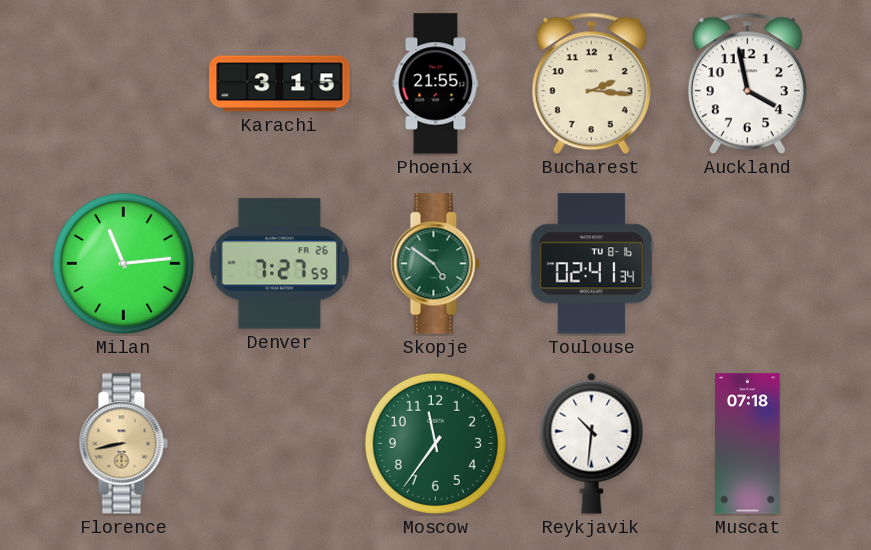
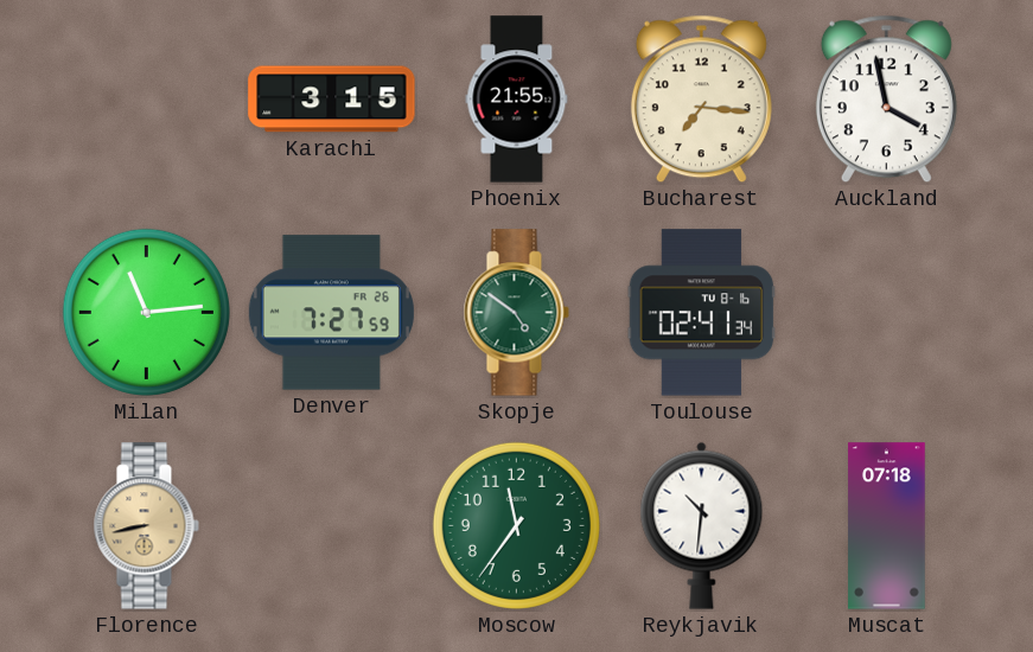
Bucharest: 2:16 -> 7:16 (701, 100)
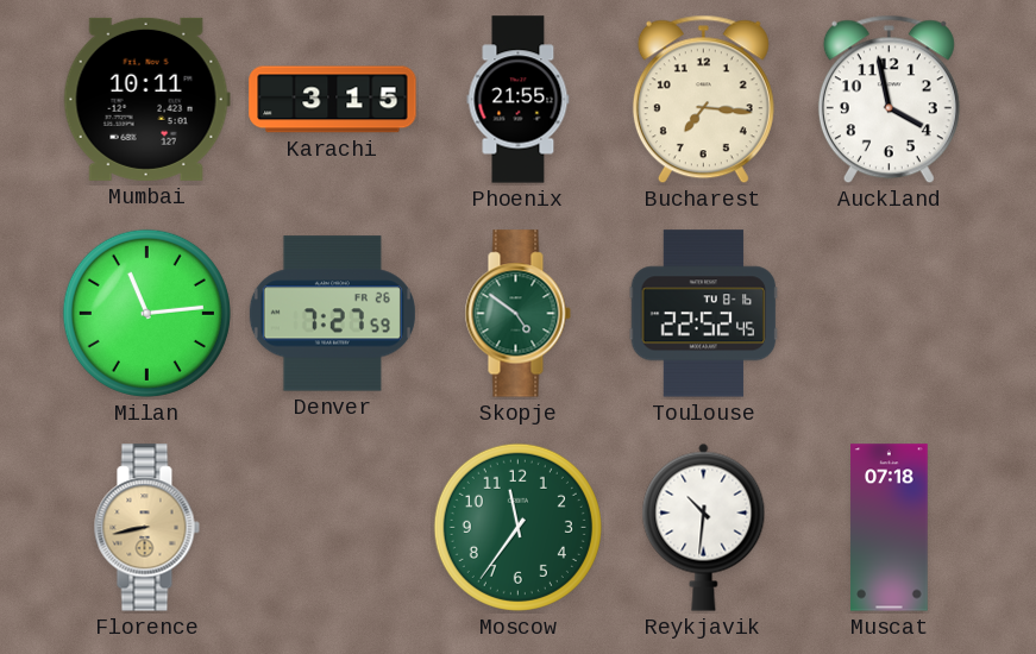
Mumbai: none -> 10:11 (146, 99)
Toulouse: 02:41 -> 22:52 (704, 314)
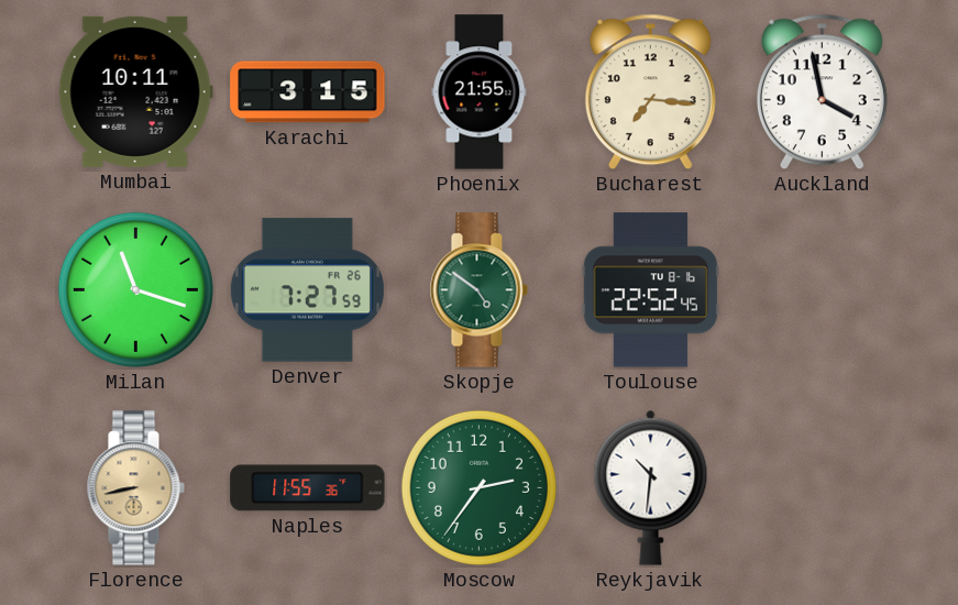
Milan: 11:14 -> 11:18 (135, 289)
Naples: none -> 11:55 (308, 488)
Moscow: 11:36 -> 2:36 (478, 487)
Muscat: 07:18 -> none (890, 528)
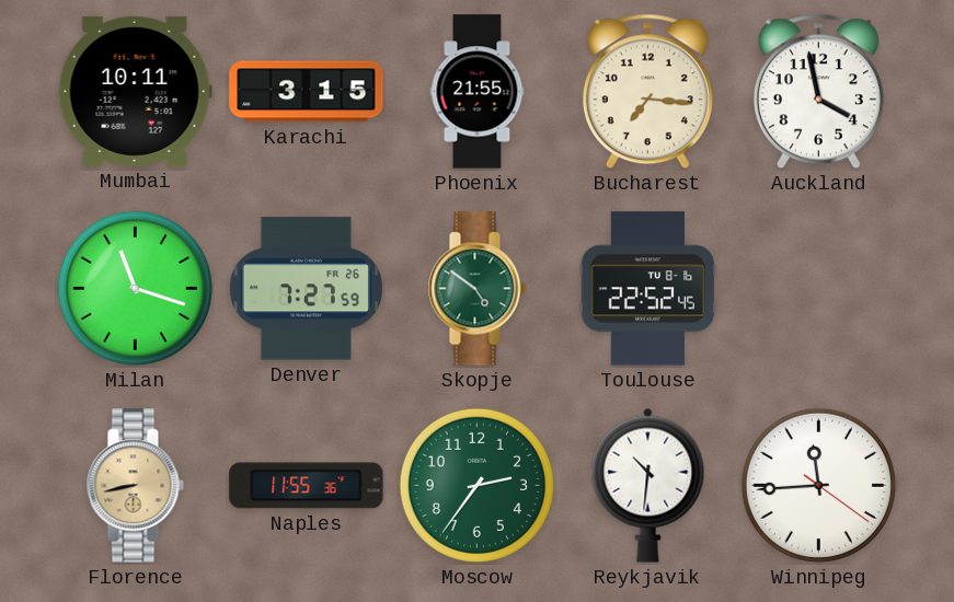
Winnipeg: none -> 11:44 (818, 485)
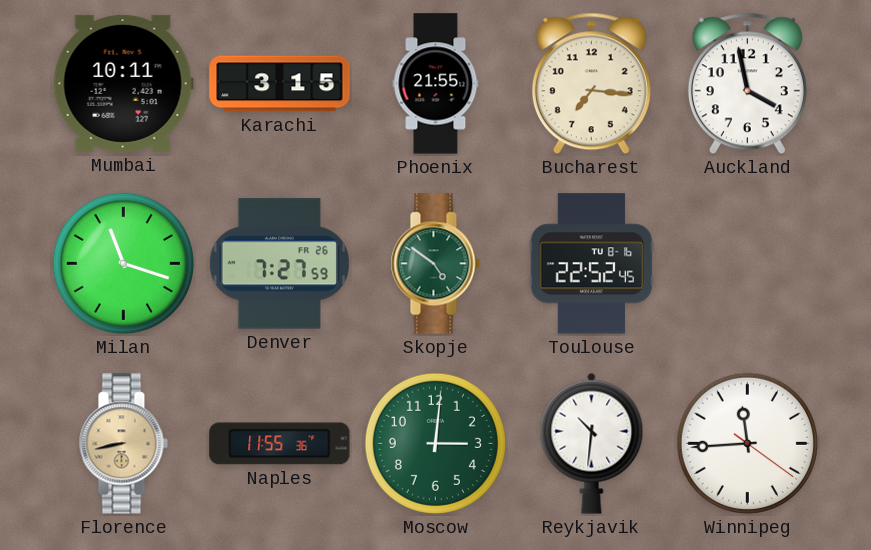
Moscow: 2:36 -> 3:01 (435, 443)
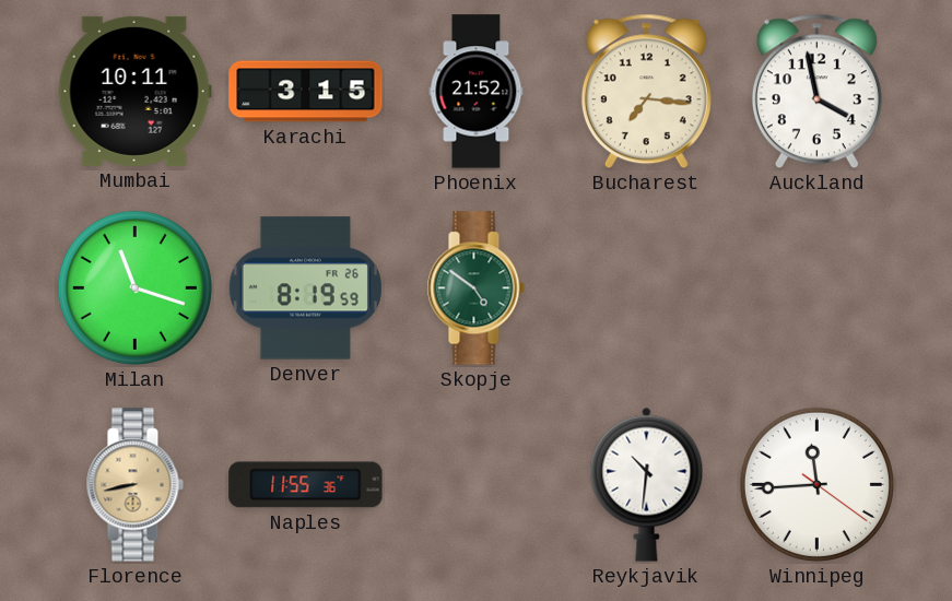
Phoenix: 21:55 -> 21:52 (477, 92)
Denver: 7:27 -> 8:19 (305, 288)
Toulouse: 22:52 -> none (592, 264)
Moscow: 3:01 -> none (435, 443)
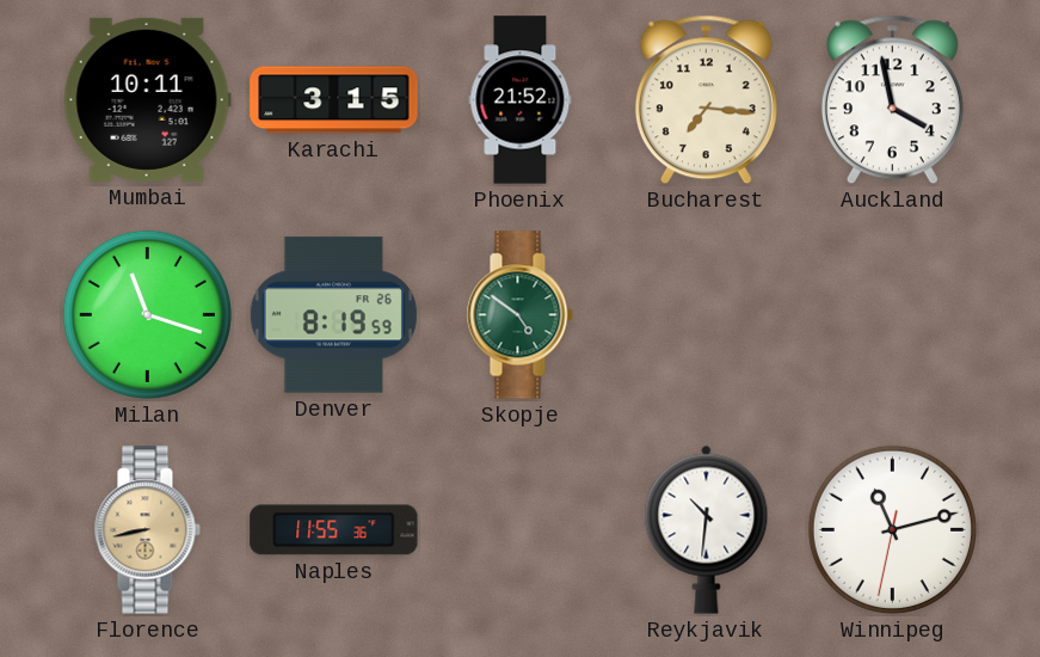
Winnipeg: 11:44 -> 11:12 (892, 529)
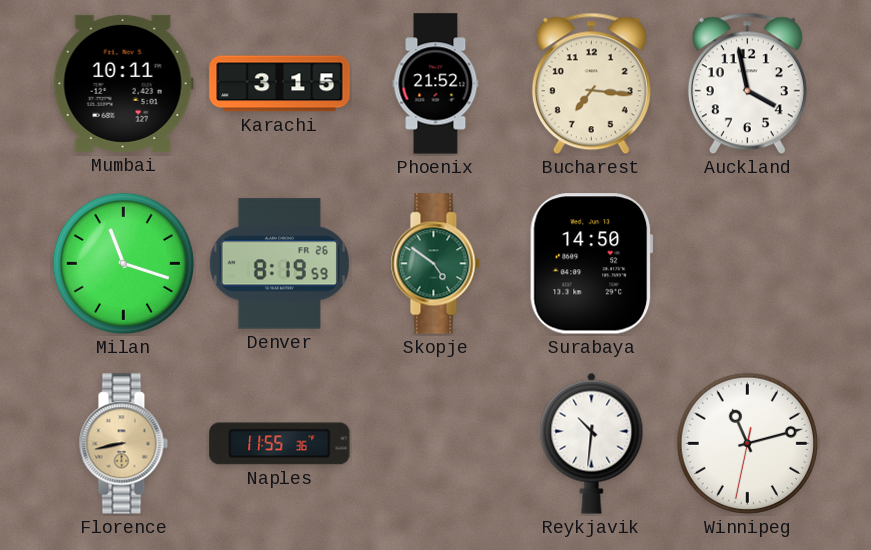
Surabaya: none -> 14:50 (592, 264)
